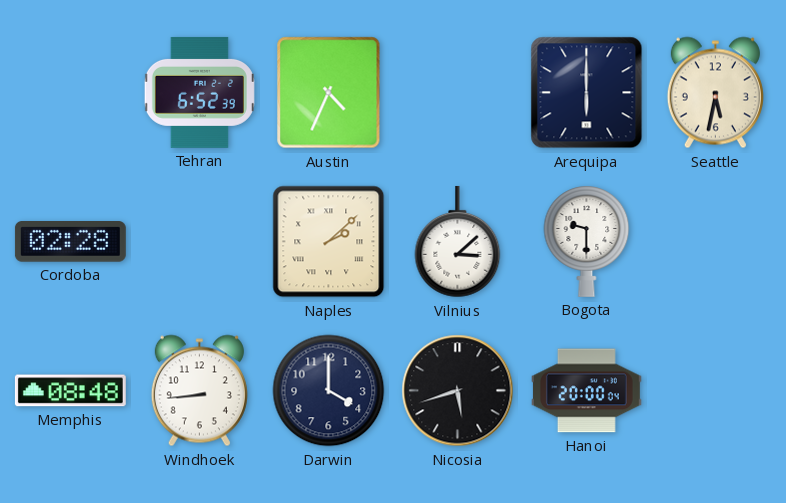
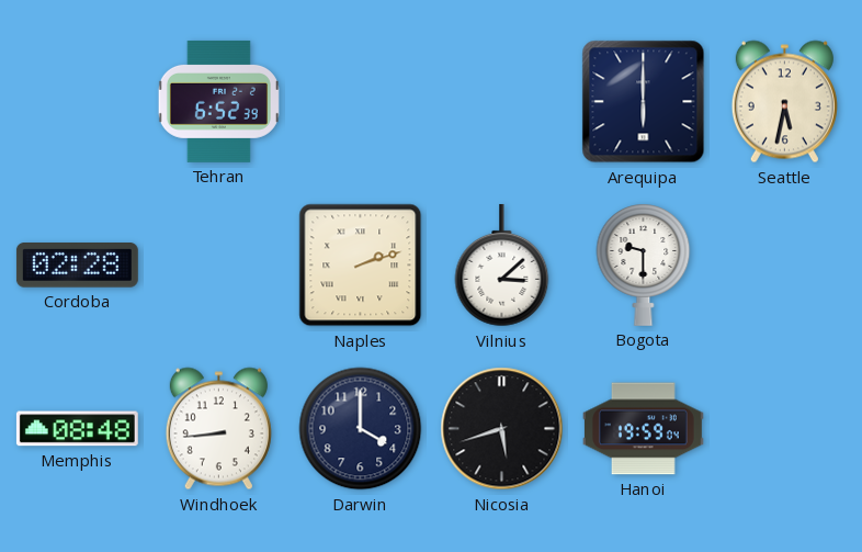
Austin: 4:34 -> none (329, 93)
Naples: 2:08 -> 2:12 (361, 266)
Hanoi: 20:00 -> 19:59 (643, 429)
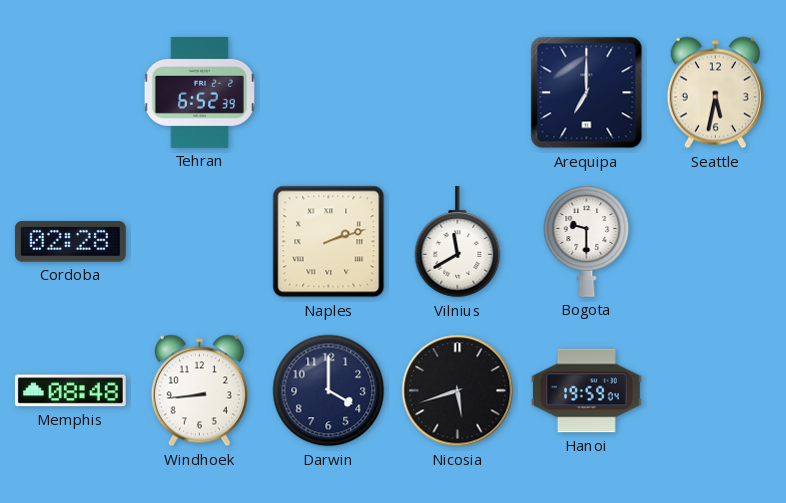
Arequipa: 6:00 -> 7:00 (587, 93)
Vilnius: 3:08 -> 11:40 (458, 242)
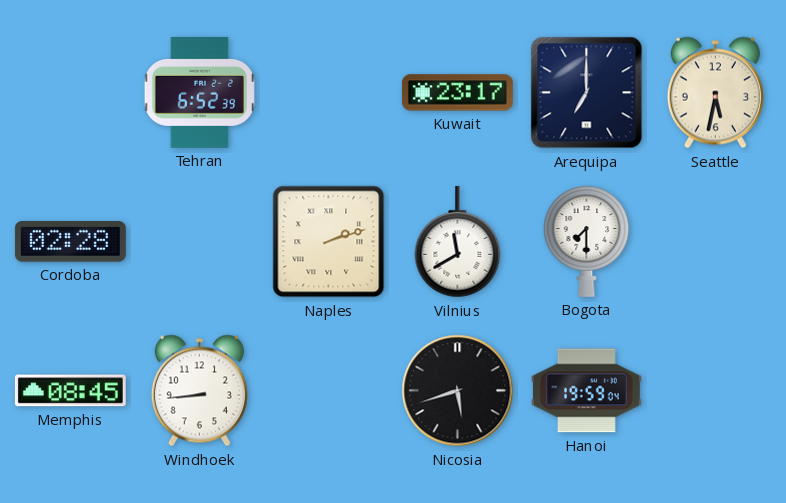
Kuwait: none -> 23:17 (457, 93)
Bogota: 9:30 -> 7:30 (587, 241)
Memphis: 08:48 -> 08:45 (70, 391)
Darwin: 4:00 -> none (329, 391)
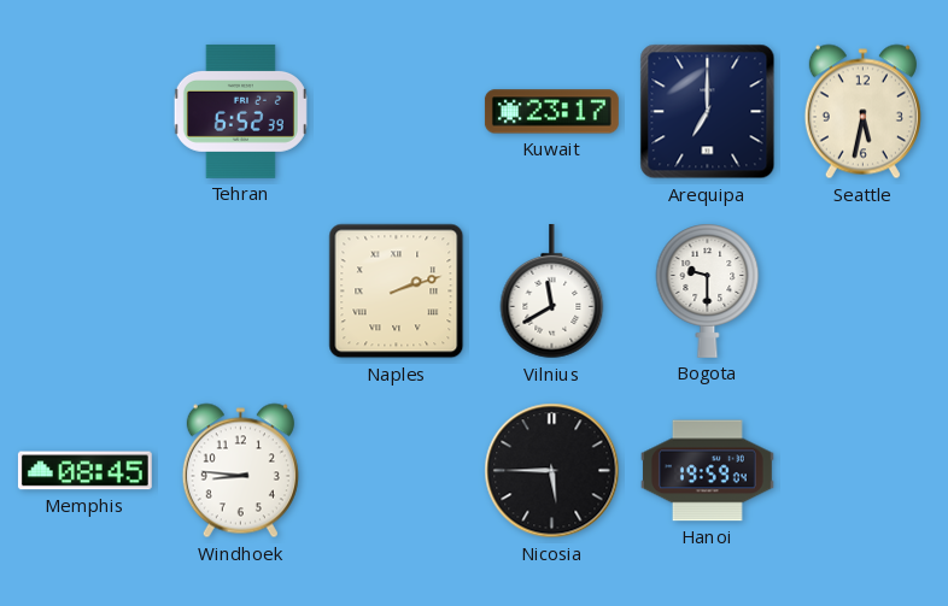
Cordoba: 02:28 -> none (70, 242)
Bogota: 7:30 -> 9:30 (708, 290)
Windhoek: 8:44 -> 8:46 (240, 471)
Nicosia: 5:42 -> 5:45 (552, 471)
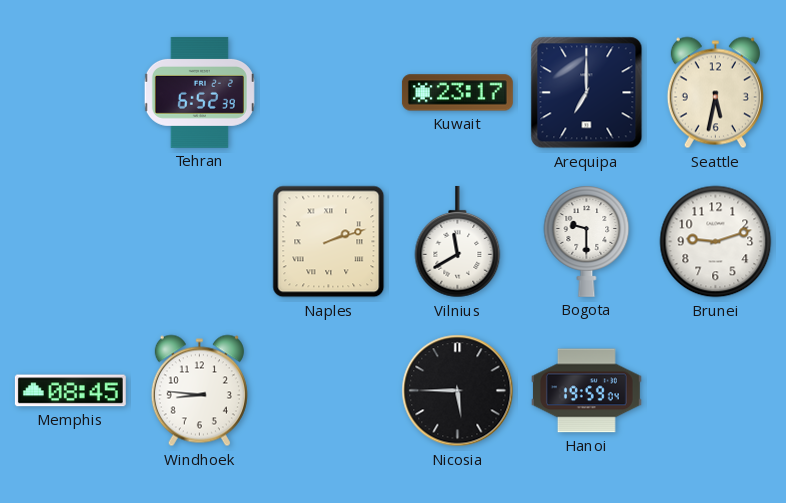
Brunei: none -> 9:12 (716, 242)
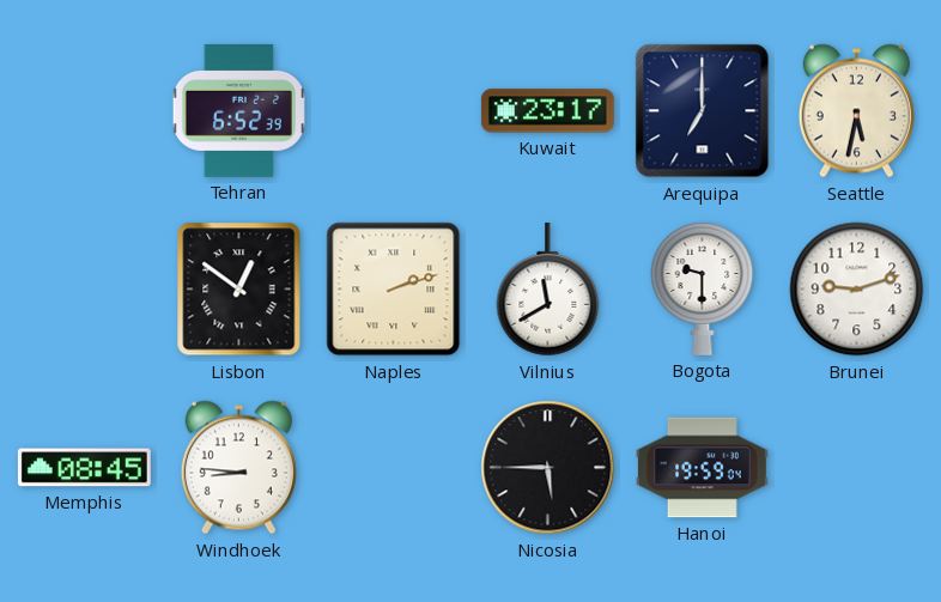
Lisbon: none -> 12:51 (239, 290)
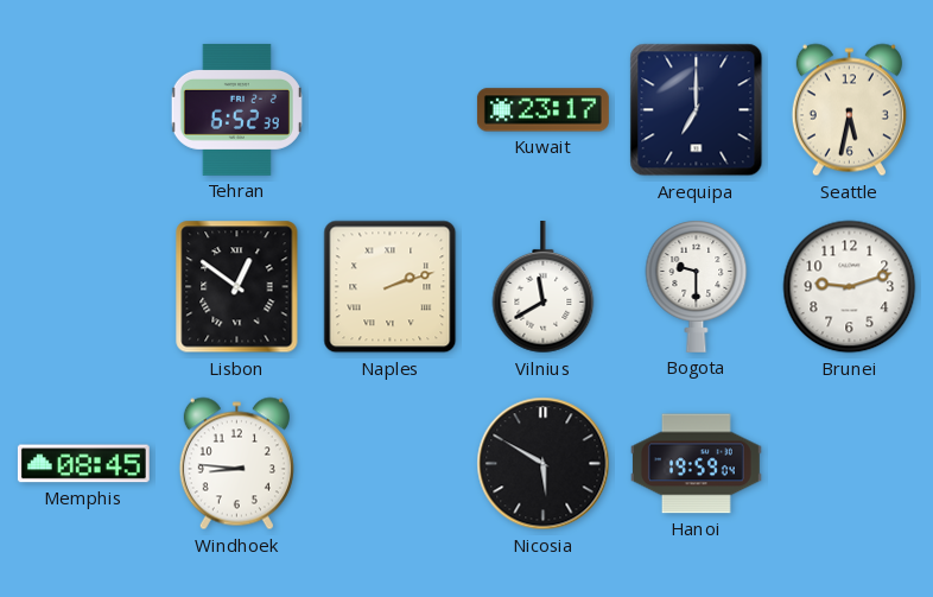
Nicosia: 5:45 -> 5:50 (544, 464)
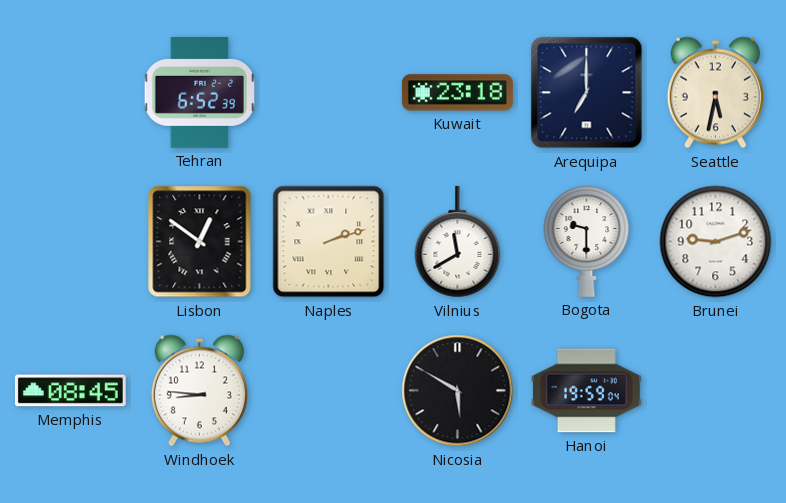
Kuwait: 23:17 -> 23:18 (457, 93)
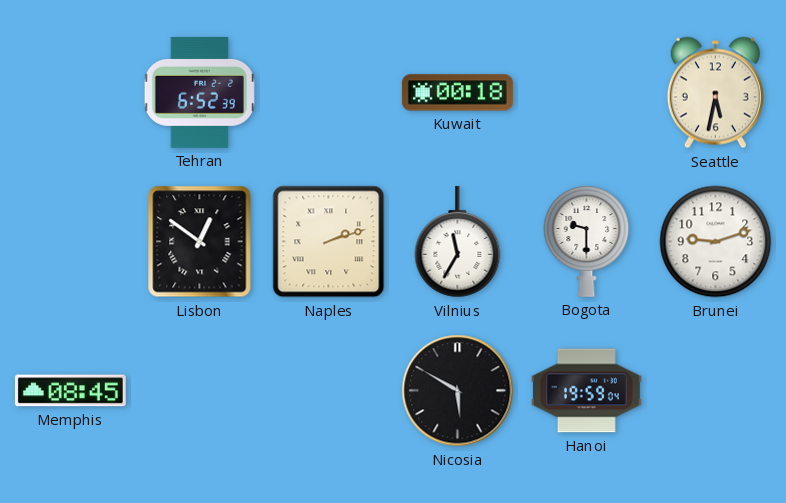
Kuwait: 23:18 -> 00:18 (457, 93)
Arequipa: 7:00 -> none (587, 93)
Vilnius: 11:40 -> 11:35 (458, 242)
Windhoek: 8:46 -> none (199, 391)
